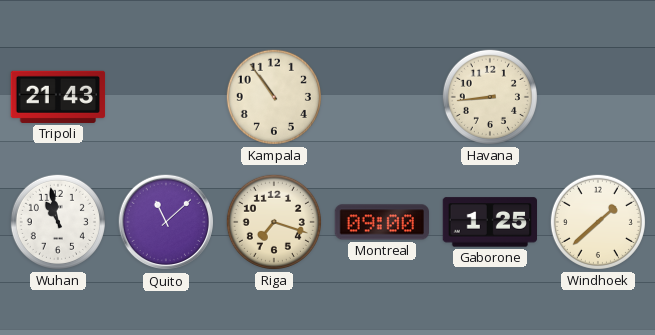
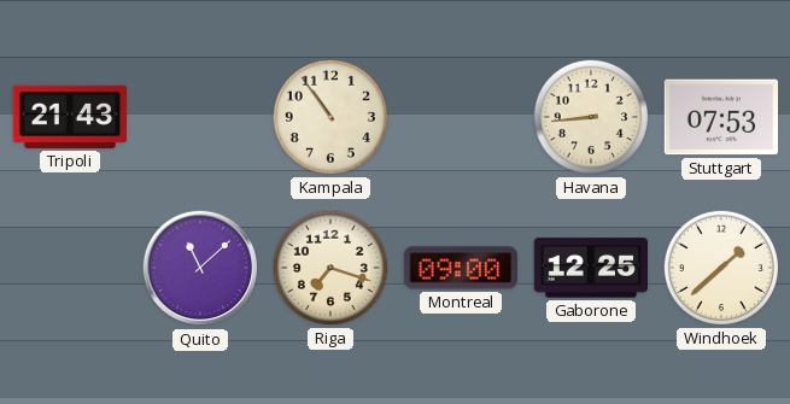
Stuttgart: none -> 07:53 (721, 117)
Wuhan: 10:58 -> none (58, 222)
Gaborone: 1:25 -> 12:25 (590, 268)
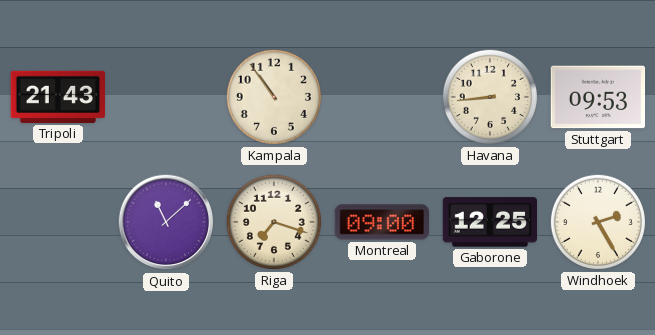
Stuttgart: 07:53 -> 09:53 (598, 97)
Windhoek: 1:38 -> 2:25 (598, 222)
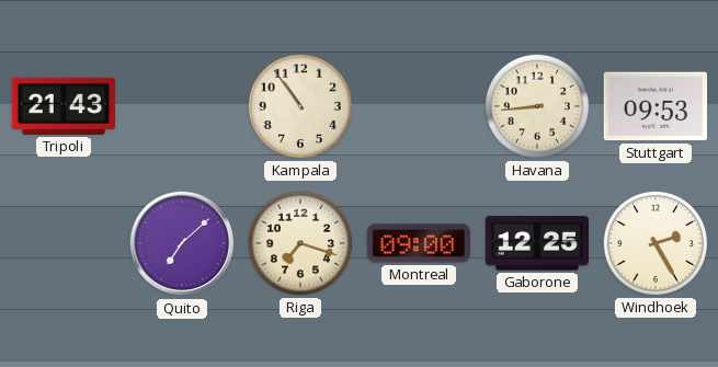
Quito: 11:08 -> 7:08 (182, 243)
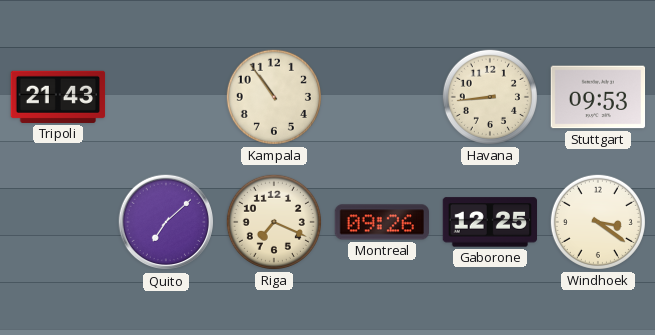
Riga: 7:18 -> 7:19 (274, 222)
Montreal: 09:00 -> 09:26 (381, 222)
Windhoek: 2:25 -> 3:21 (598, 222)
